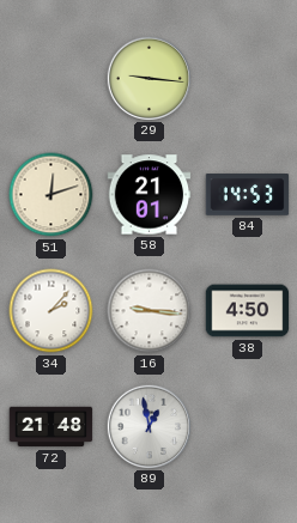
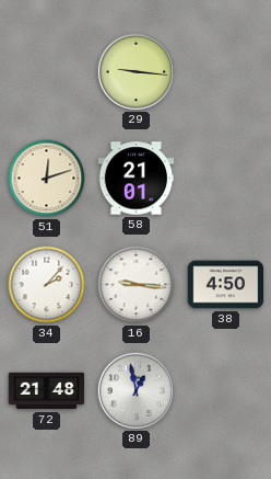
84: 14:53 -> none (248, 195)
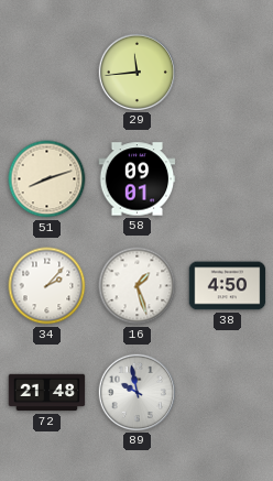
29: 9:16 -> 11:44 (136, 72)
51: 12:12 -> 8:12 (47, 179)
58: 21:01 -> 09:01 (138, 179)
16: 9:16 -> 1:27 (138, 286)
89: 12:58 -> 9:58 (136, 392)
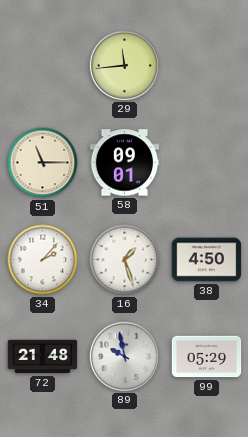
51: 8:12 -> 11:15 (43, 163)
99: none -> 05:29 (207, 357)
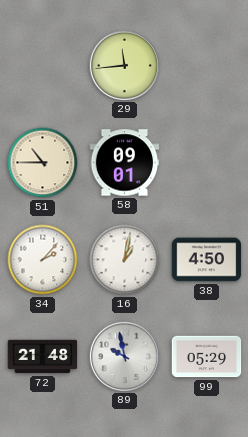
51: 11:15 -> 10:45 (43, 163)
16: 1:27 -> 1:02 (125, 260)
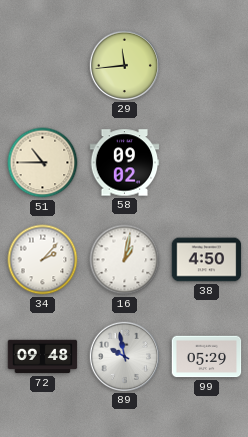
58: 09:01 -> 09:02 (125, 163)
72: 21:48 -> 09:48 (43, 357)
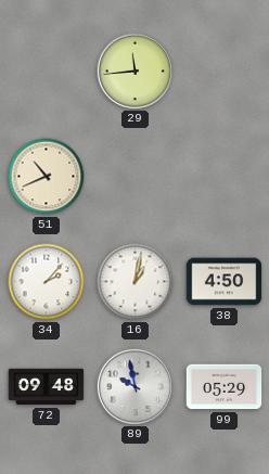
51: 10:45 -> 10:41 (47, 177)
58: 09:02 -> none (125, 163)
